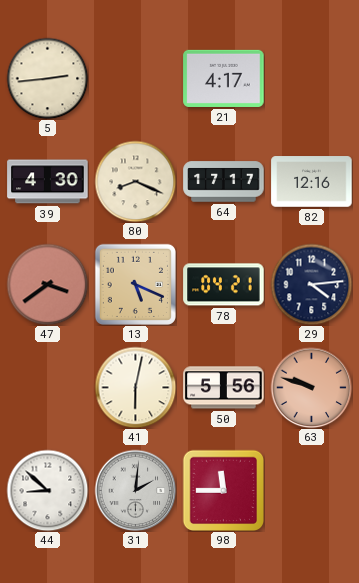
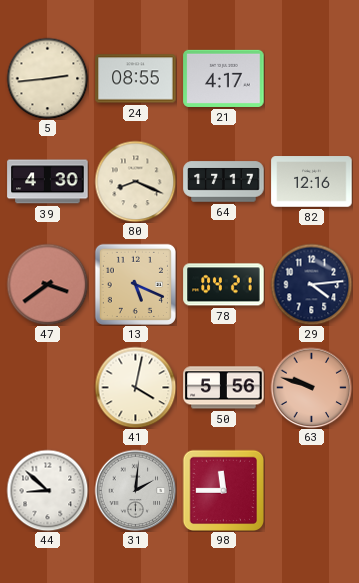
24: none -> 08:55 (136, 79)
41: 6:02 -> 4:02 (135, 387)
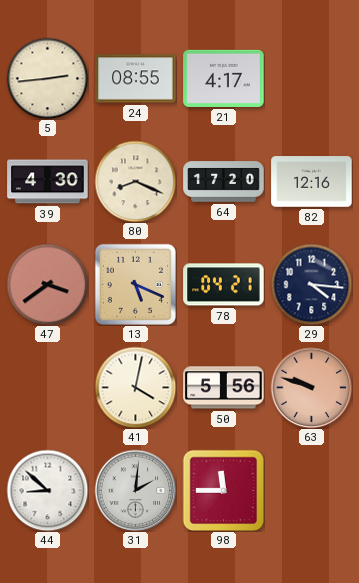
64: 17:17 -> 17:20 (224, 182)
29: 4:14 -> 4:16 (311, 284)
